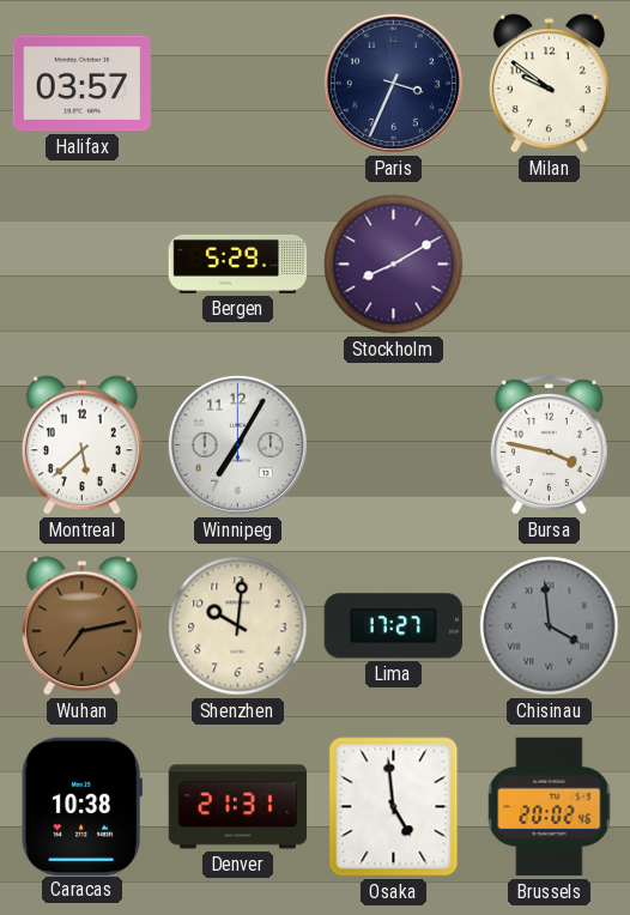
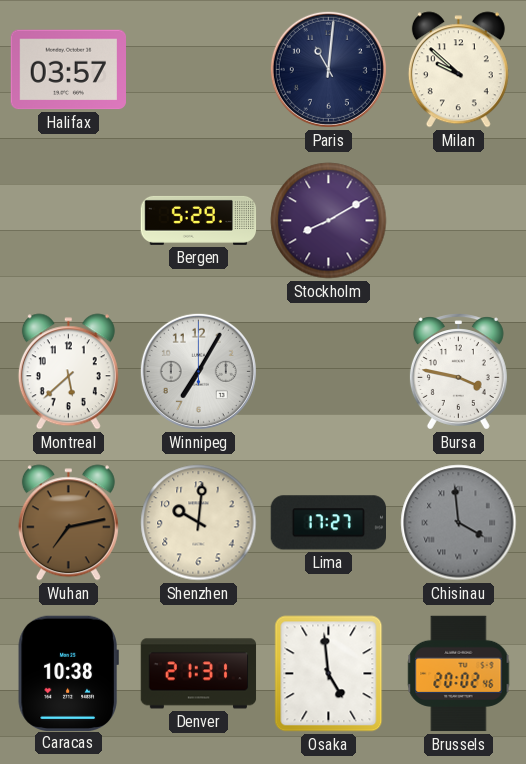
Paris: 3:34 -> 11:01 (328, 69)
Milan: 9:51 -> 9:52 (458, 70)
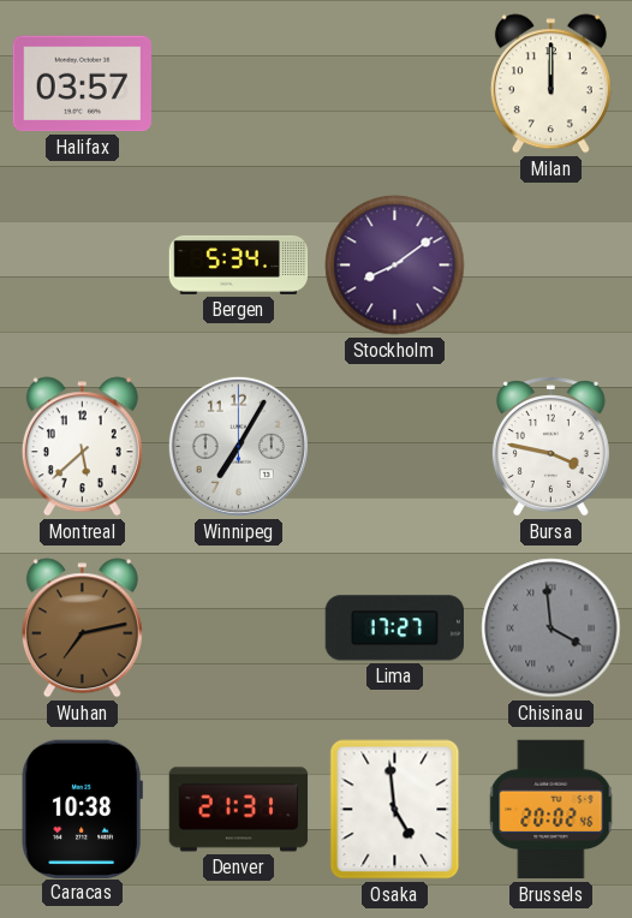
Paris: 11:01 -> none (328, 69)
Milan: 9:52 -> 12:00 (550, 84)
Bergen: 5:29 -> 5:34 (239, 264)
Stockholm: 8:10 -> 8:09 (395, 266)
Shenzhen: 10:01 -> none (199, 523)
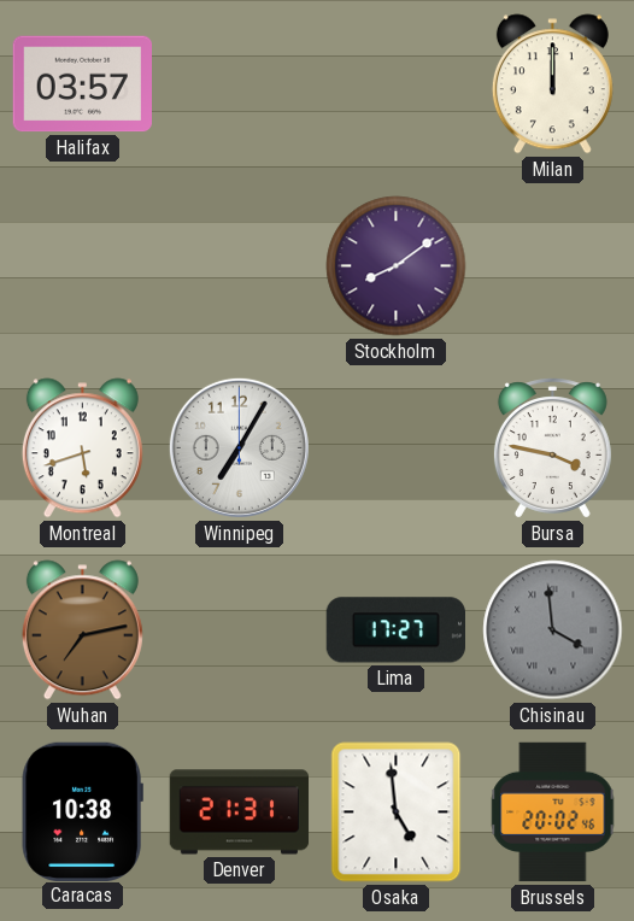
Bergen: 5:34 -> none (239, 264)
Montreal: 5:38 -> 5:42 (82, 448)
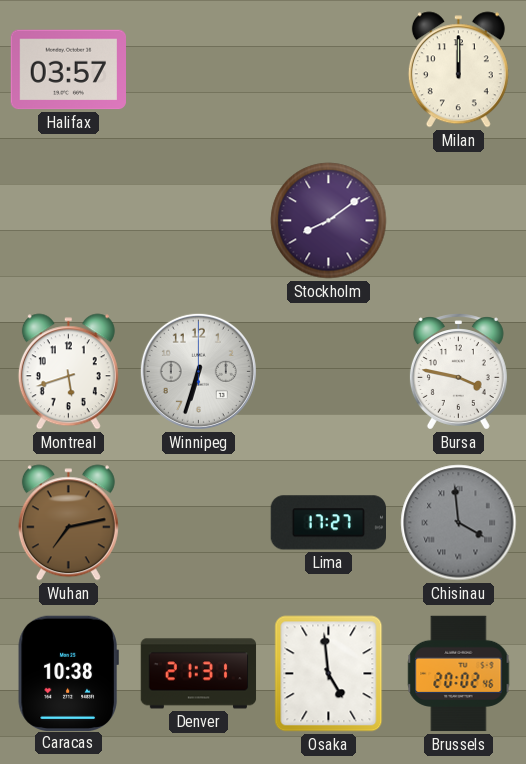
Winnipeg: 7:05 -> 6:33 (198, 371)
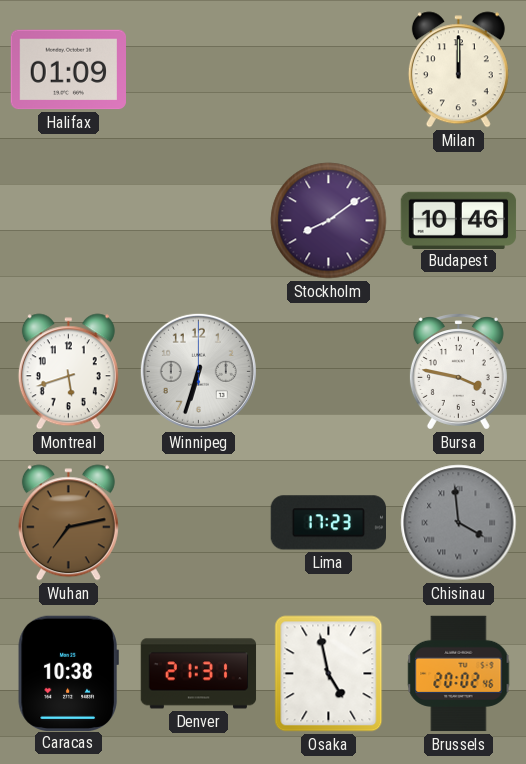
Halifax: 03:57 -> 01:09 (68, 70)
Budapest: none -> 10:46 (459, 220)
Lima: 17:27 -> 17:23 (328, 523)
Osaka: 4:59 -> 4:58 (329, 674)
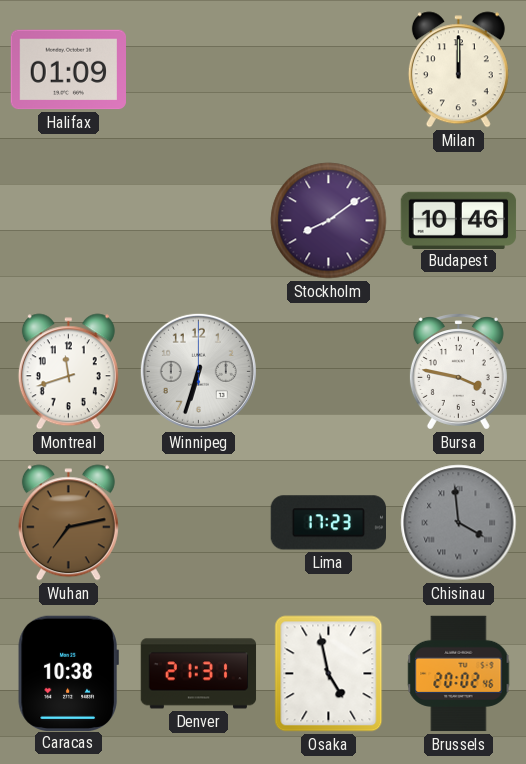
Montreal: 5:42 -> 11:42 (68, 372)
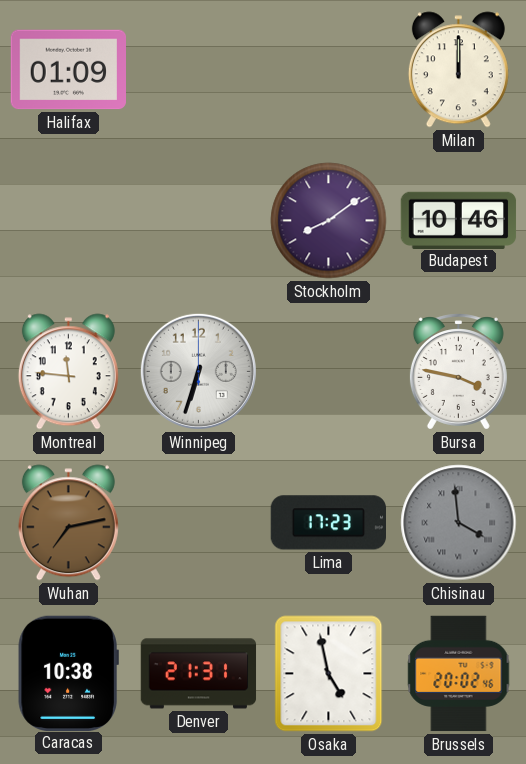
Montreal: 11:42 -> 11:46 (68, 372)
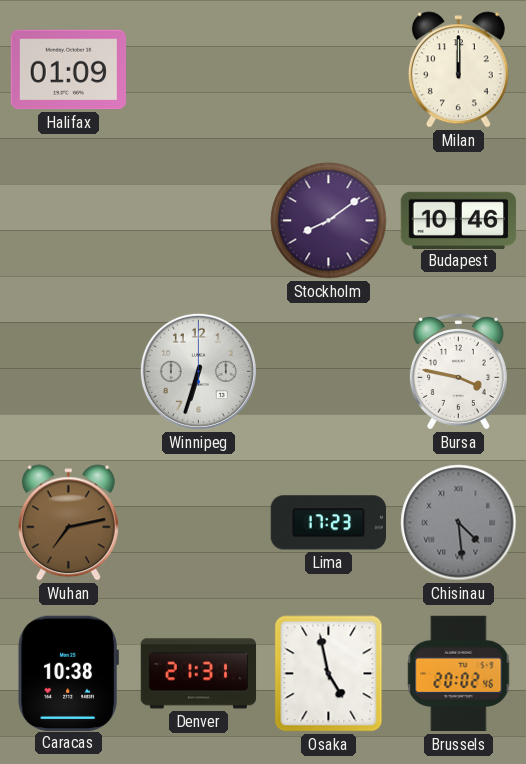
Montreal: 11:46 -> none (68, 372)
Chisinau: 3:59 -> 4:29 (459, 523)
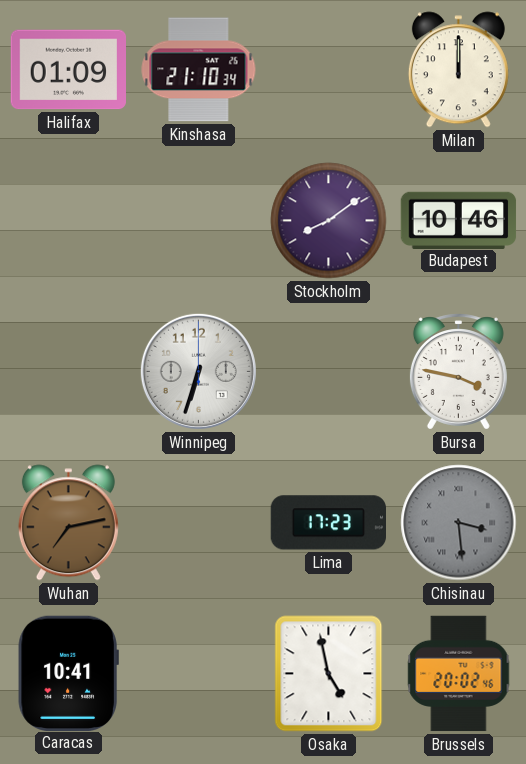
Kinshasa: none -> 21:10 (199, 70)
Chisinau: 4:29 -> 3:29 (459, 523)
Caracas: 10:38 -> 10:41 (68, 673)
Denver: 21:31 -> none (199, 674)
